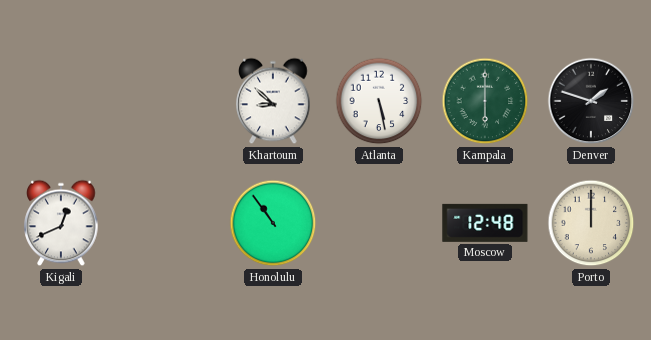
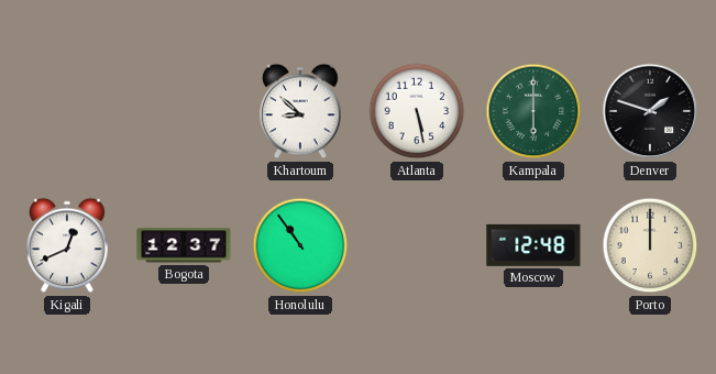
Bogota: none -> 12:37 (184, 245)
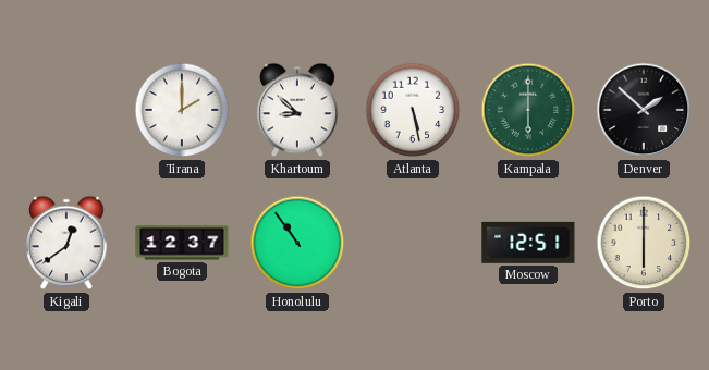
Tirana: none -> 2:00 (182, 110)
Denver: 1:48 -> 1:52 (644, 110)
Kigali: 12:41 -> 12:39 (66, 243)
Moscow: 12:48 -> 12:51 (528, 243)
Porto: 12:00 -> 6:00 (644, 243)
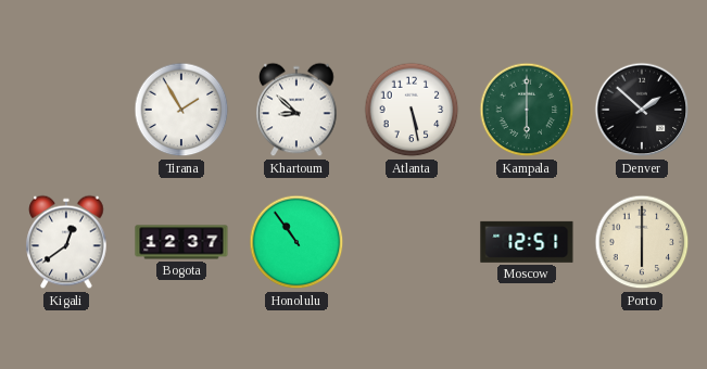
Tirana: 2:00 -> 1:55 (181, 110)
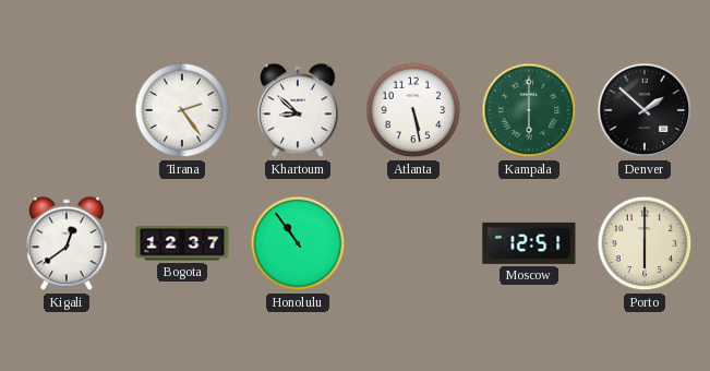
Tirana: 1:55 -> 2:24 (182, 110)
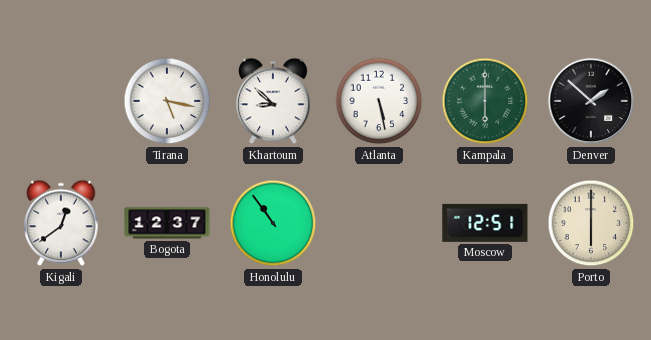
Tirana: 2:24 -> 5:17 (167, 101)
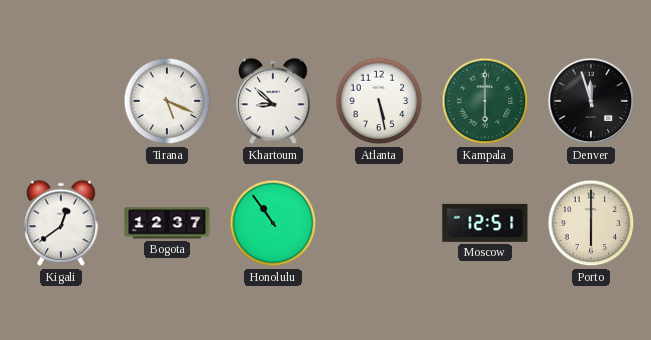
Tirana: 5:17 -> 5:19 (167, 101)
Denver: 1:52 -> 11:57 (591, 101)
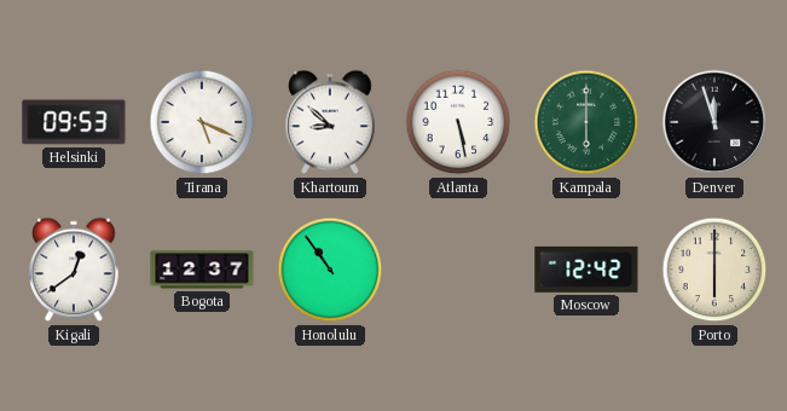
Helsinki: none -> 09:53 (74, 122)
Moscow: 12:51 -> 12:42 (586, 270)
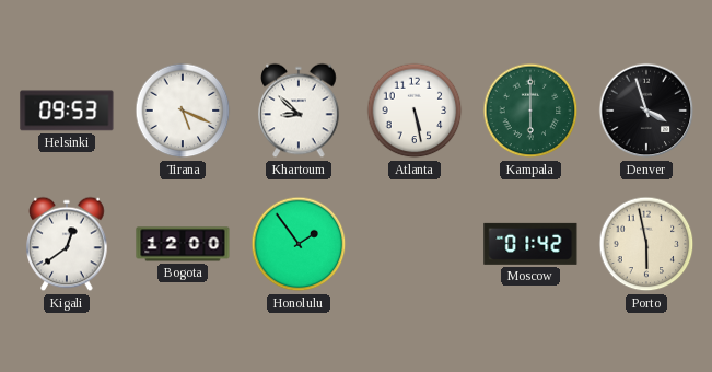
Denver: 11:57 -> 3:57 (646, 111)
Bogota: 12:37 -> 12:00 (183, 244)
Honolulu: 10:54 -> 1:54 (299, 244)
Moscow: 12:42 -> 01:42 (530, 244)
Porto: 6:00 -> 5:58 (646, 244)
